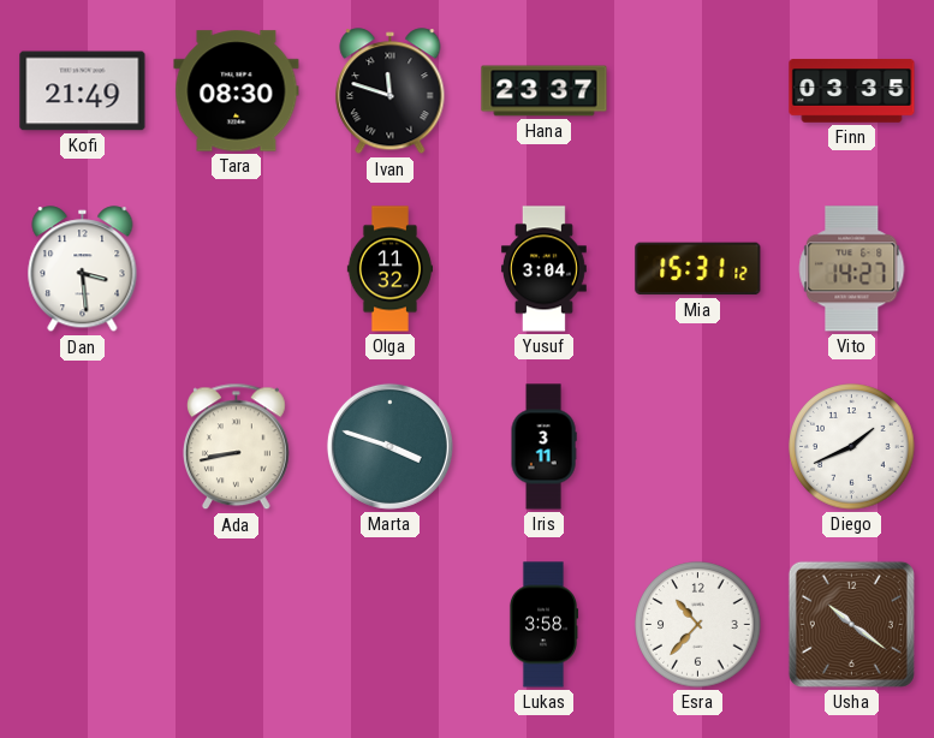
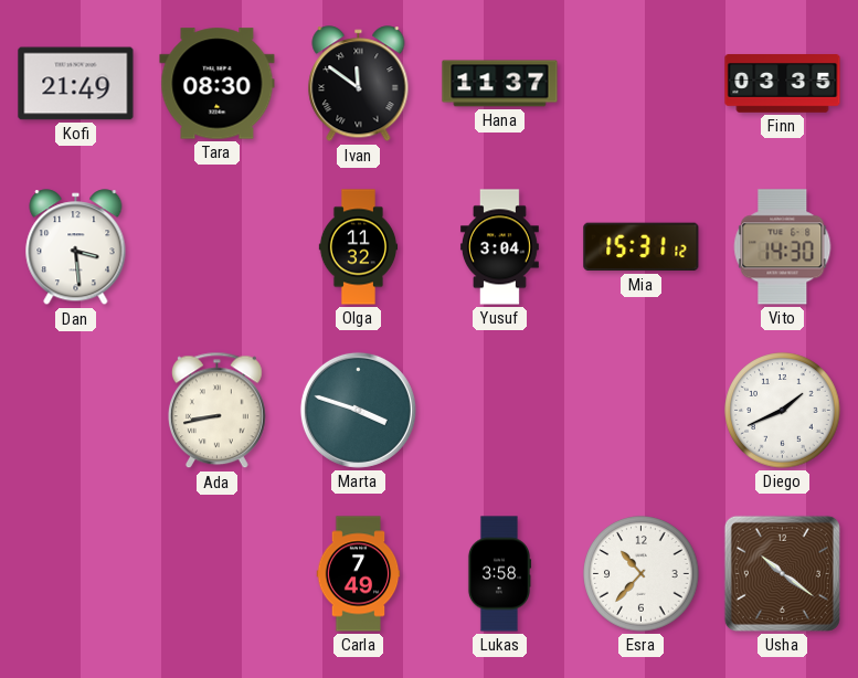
Ivan: 11:48 -> 11:51 (359, 84)
Hana: 23:37 -> 11:37 (500, 84)
Vito: 14:27 -> 14:30 (783, 247)
Iris: 3:11 -> none (543, 447)
Carla: none -> 7:49 (359, 574)
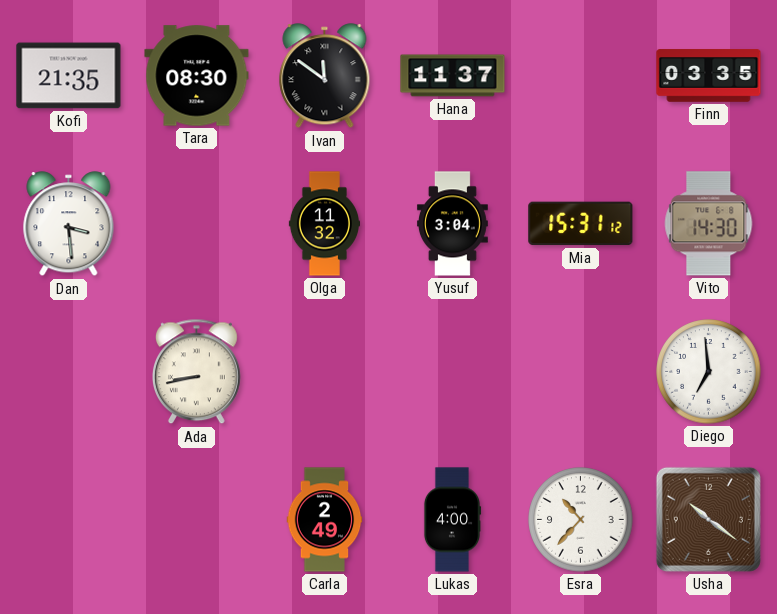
Kofi: 21:49 -> 21:35 (69, 76)
Marta: 3:48 -> none (358, 410)
Diego: 1:41 -> 6:59 (709, 372)
Carla: 7:49 -> 2:49 (325, 520)
Lukas: 3:58 -> 4:00 (452, 520)
